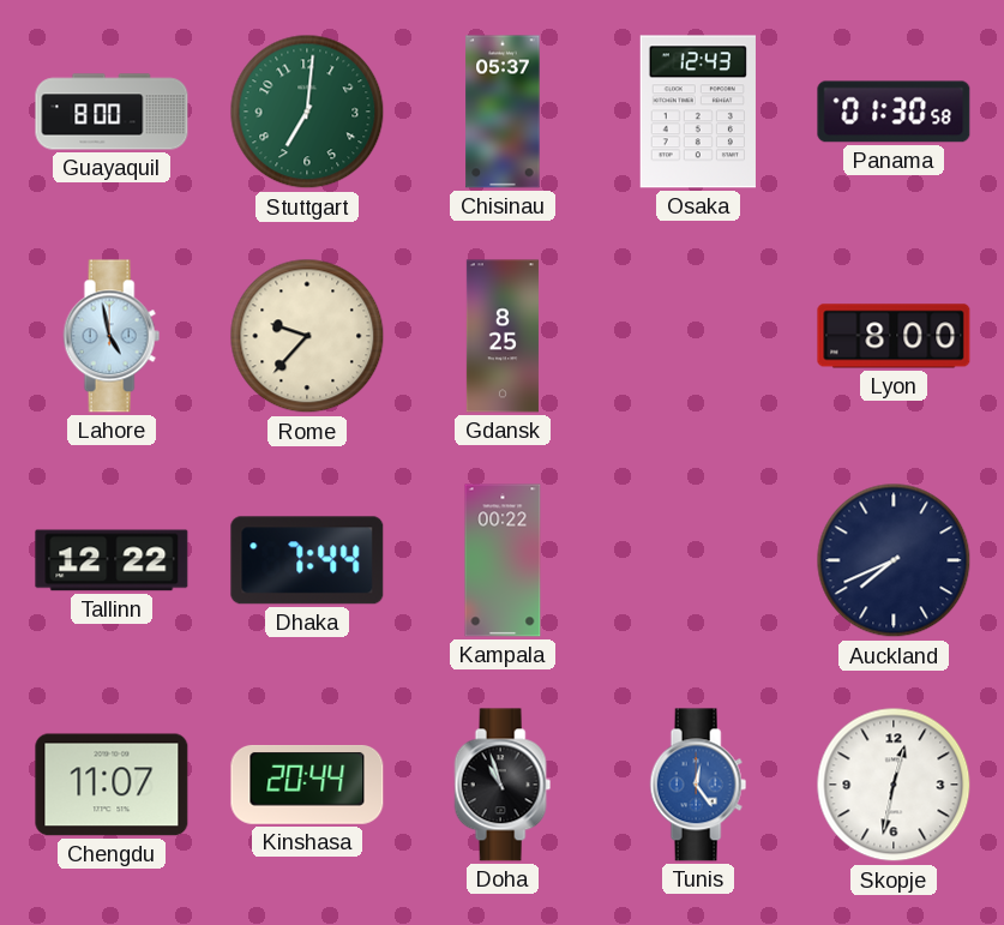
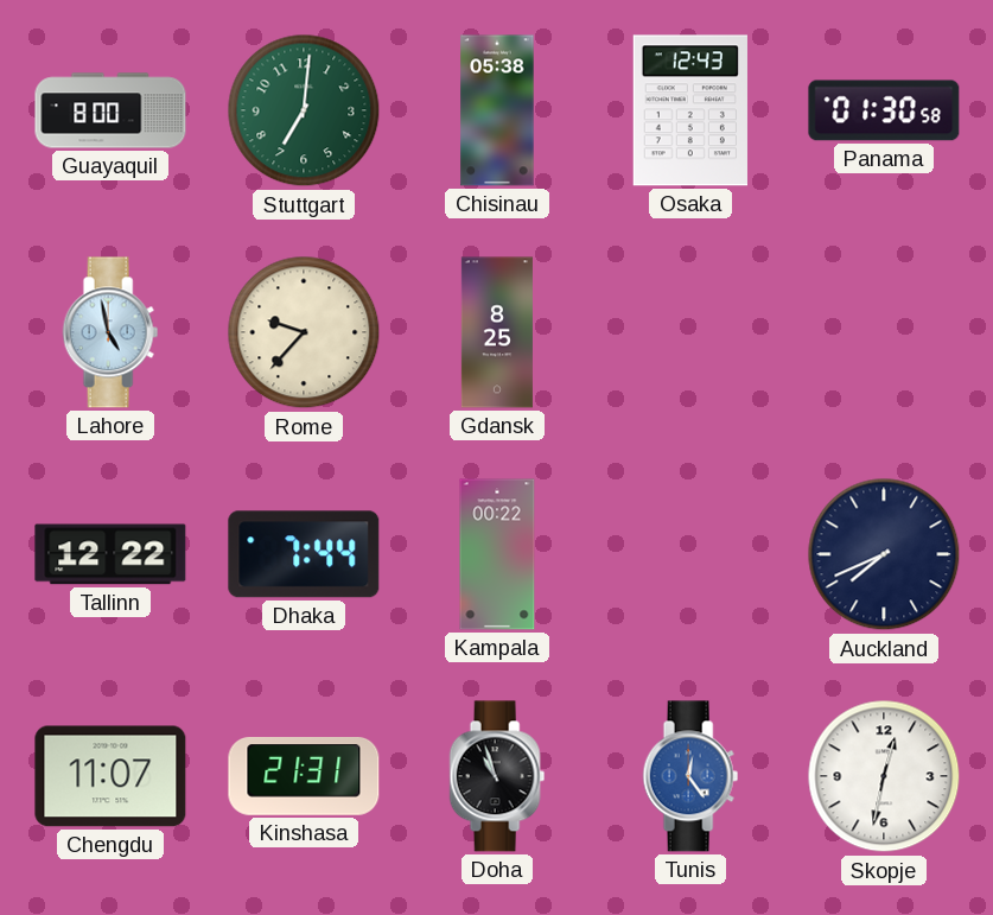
Chisinau: 05:37 -> 05:38 (497, 110)
Lyon: 8:00 -> none (894, 336)
Kinshasa: 20:44 -> 21:31 (304, 776)
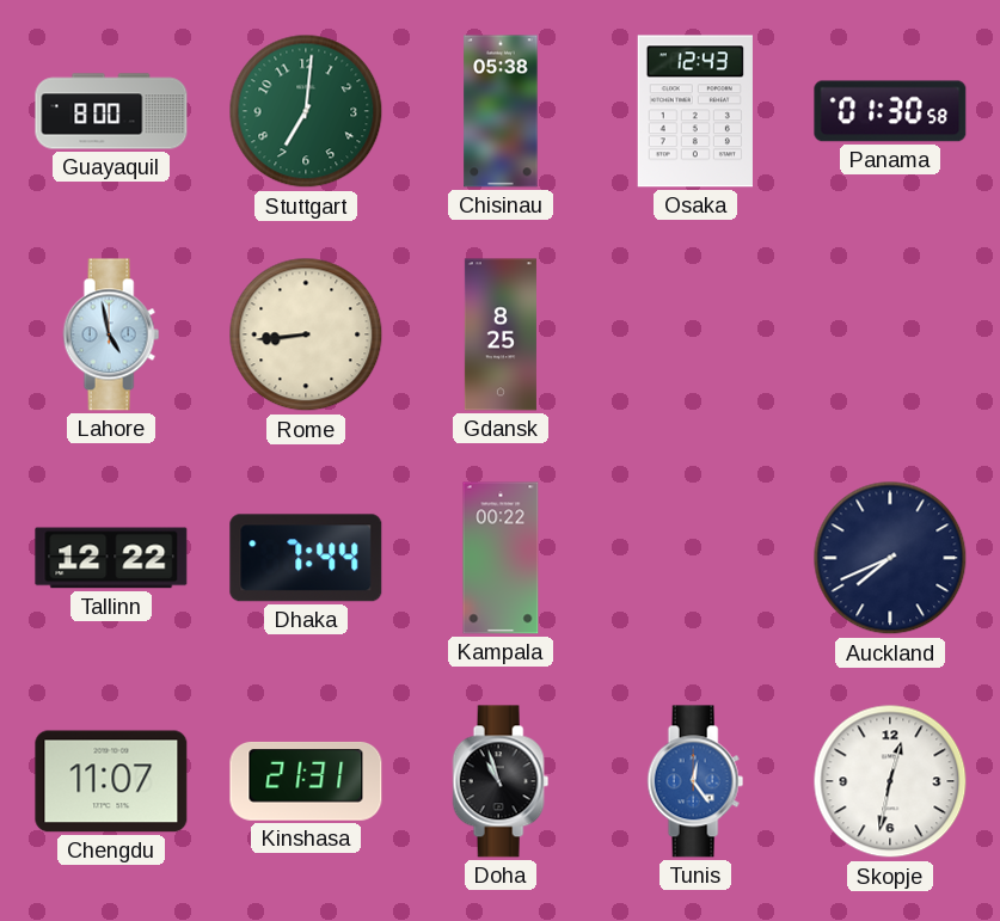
Rome: 9:37 -> 8:44 (306, 334)
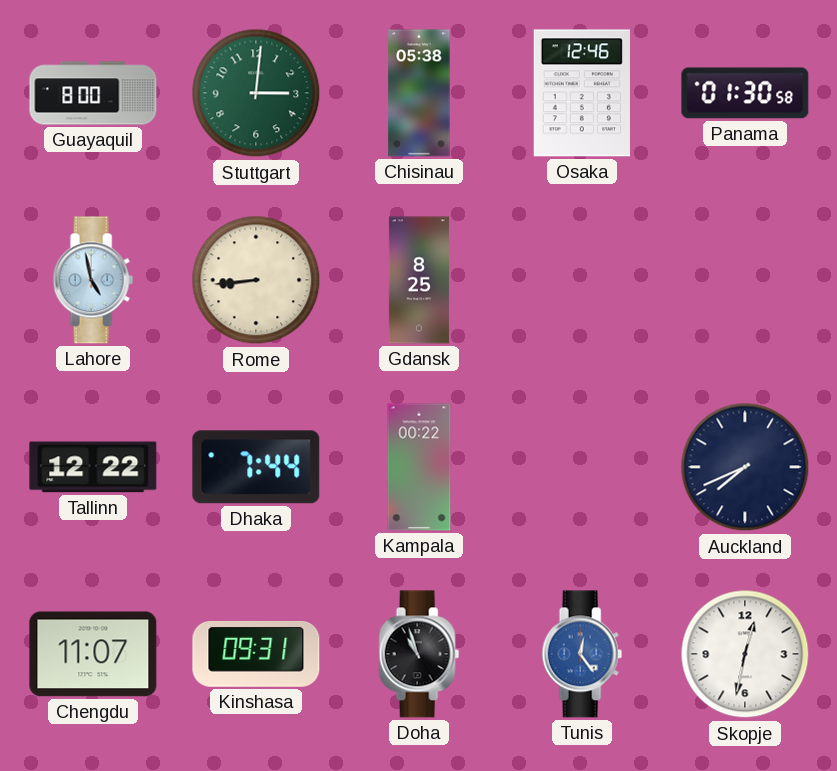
Stuttgart: 7:01 -> 3:01 (256, 93)
Osaka: 12:43 -> 12:46 (582, 93)
Kinshasa: 21:31 -> 09:31 (256, 654)
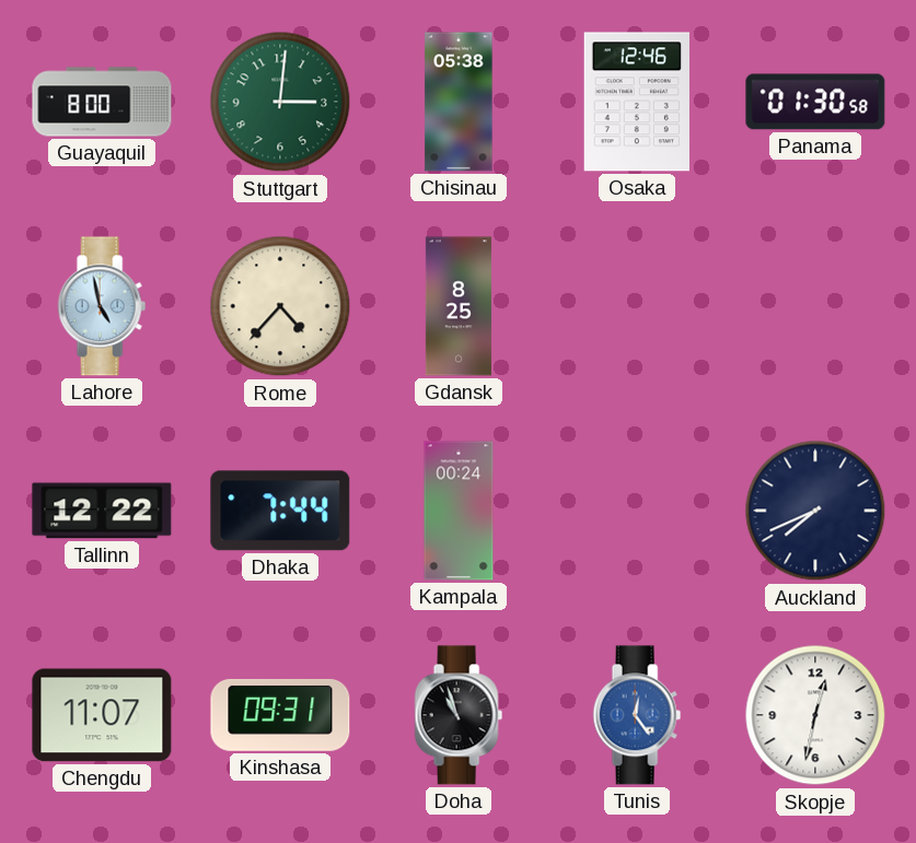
Rome: 8:44 -> 4:37 (280, 306)
Kampala: 00:22 -> 00:24 (459, 511)
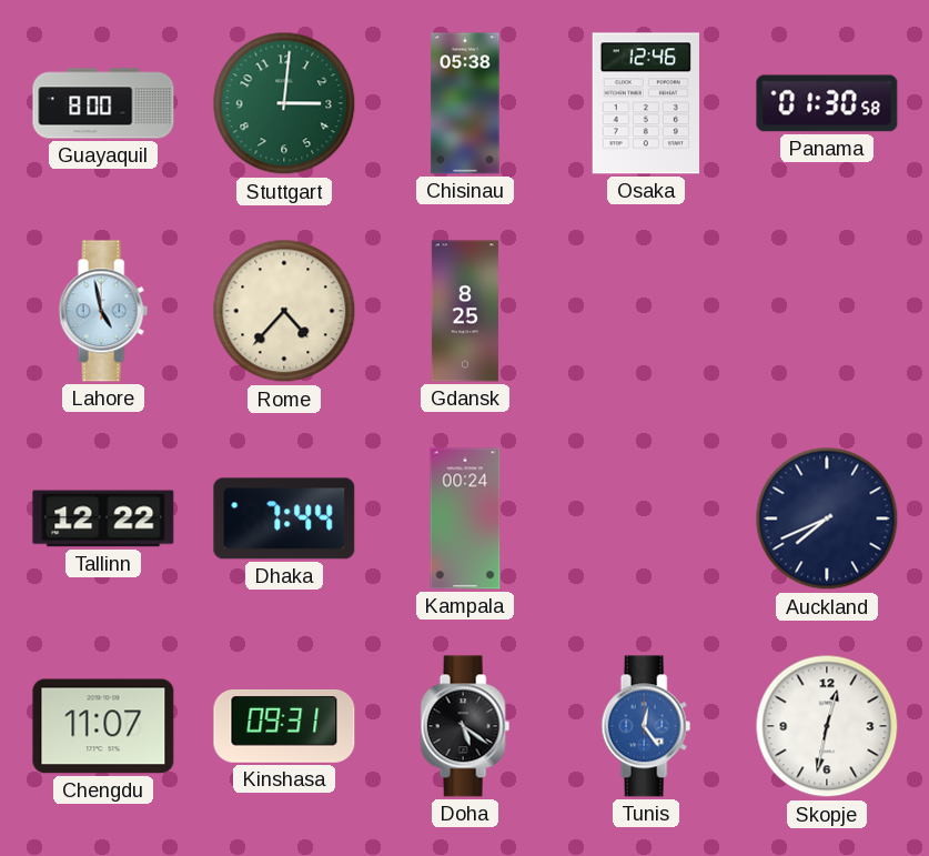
Doha: 10:57 -> 5:21 (465, 726)
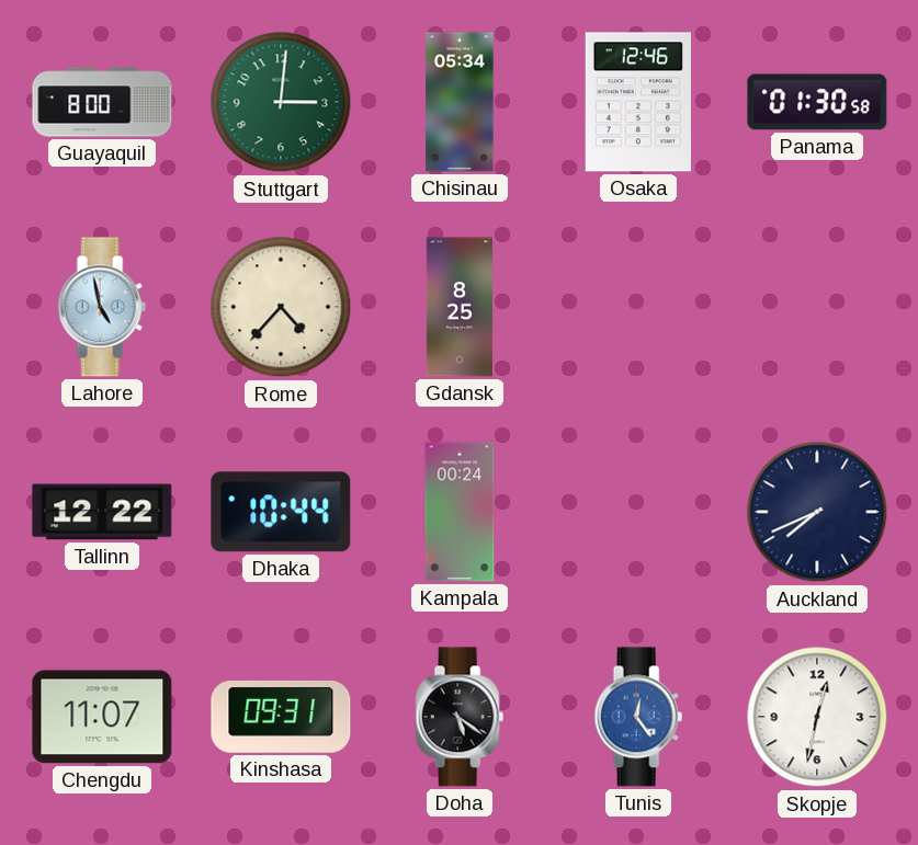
Chisinau: 05:38 -> 05:34 (460, 102)
Dhaka: 7:44 -> 10:44 (281, 512)
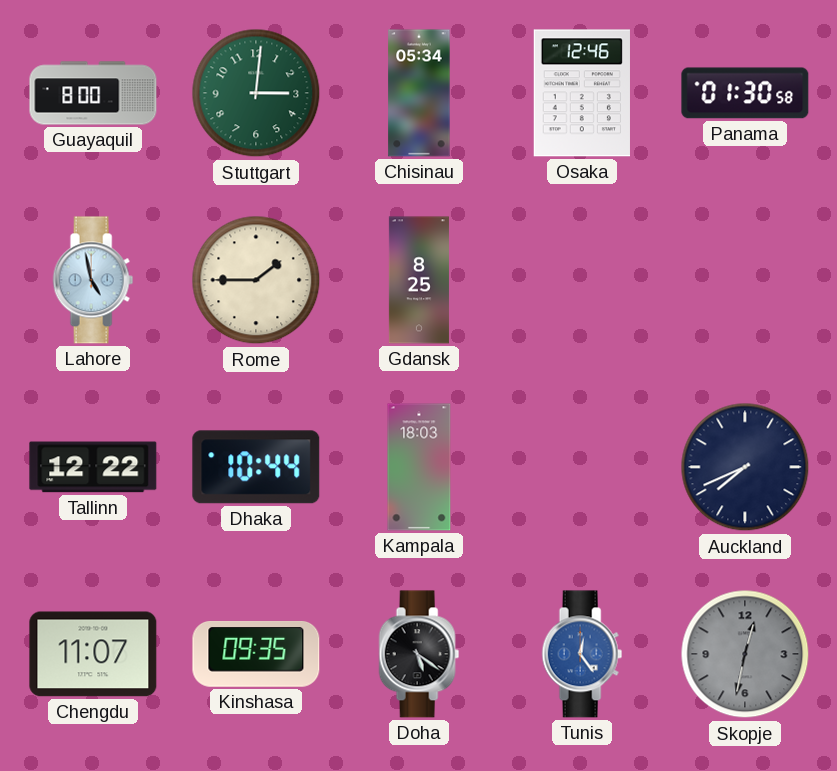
Rome: 4:37 -> 1:45 (256, 280)
Kampala: 00:24 -> 18:03 (419, 467)
Kinshasa: 09:31 -> 09:35 (256, 654)
Skopje dial: white -> grey (745, 654)
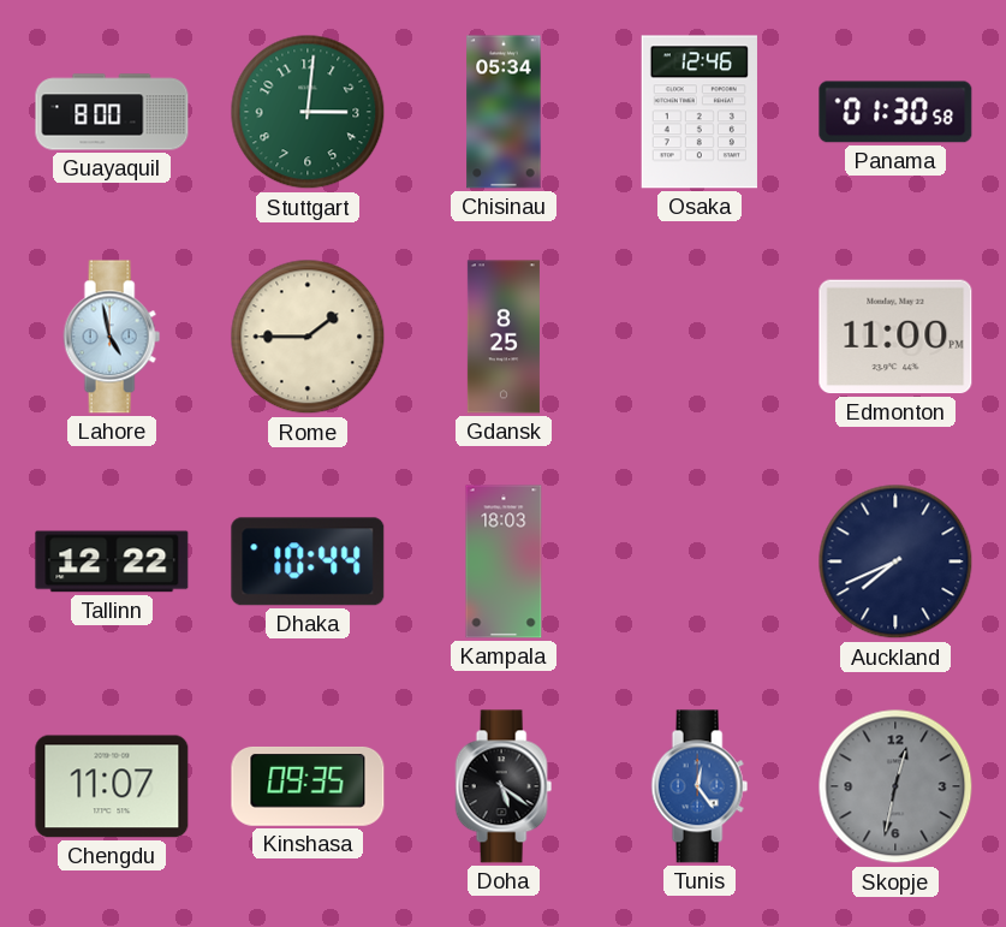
Edmonton: none -> 11:00 (895, 337)
